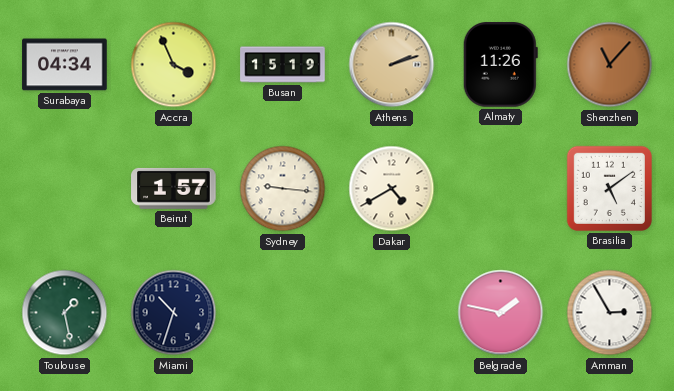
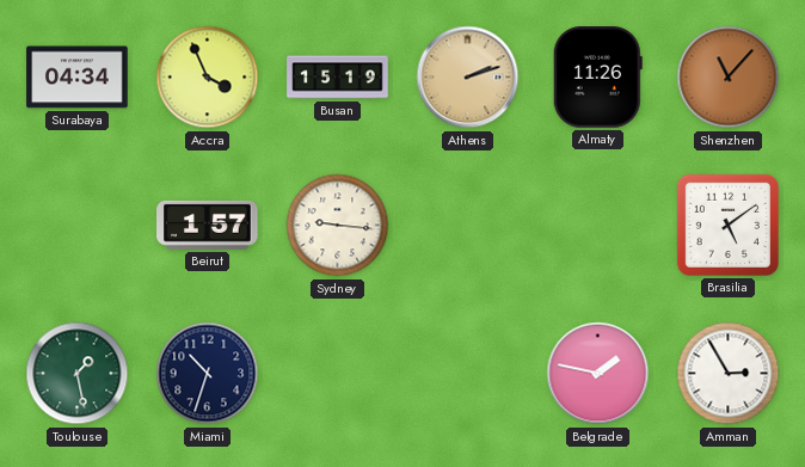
Dakar: 4:40 -> none (392, 189)
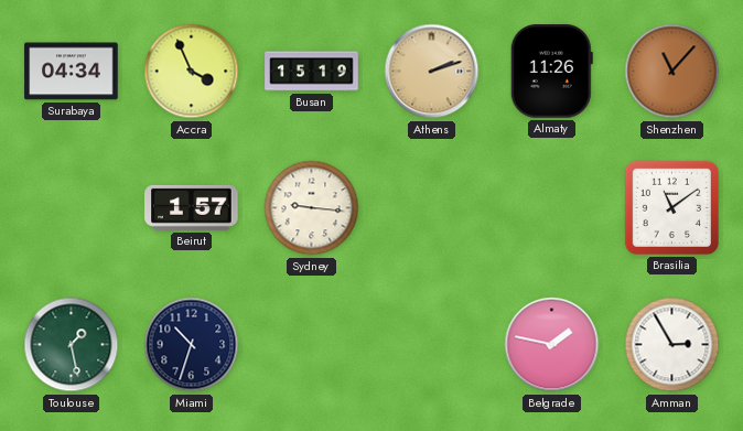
Brasilia: 5:09 -> 11:09 (671, 207)
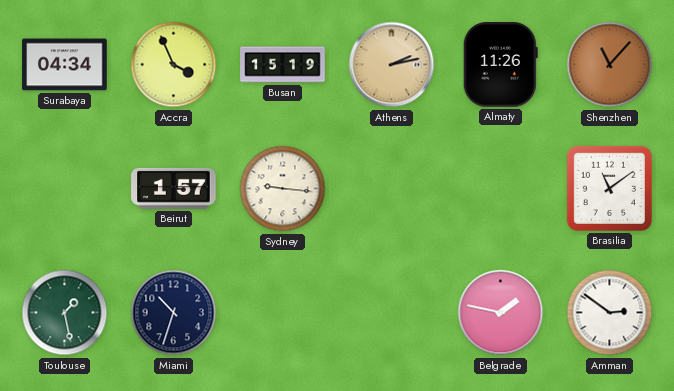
Athens: 2:12 -> 2:13 (392, 65)
Amman: 2:55 -> 2:51 (610, 313)
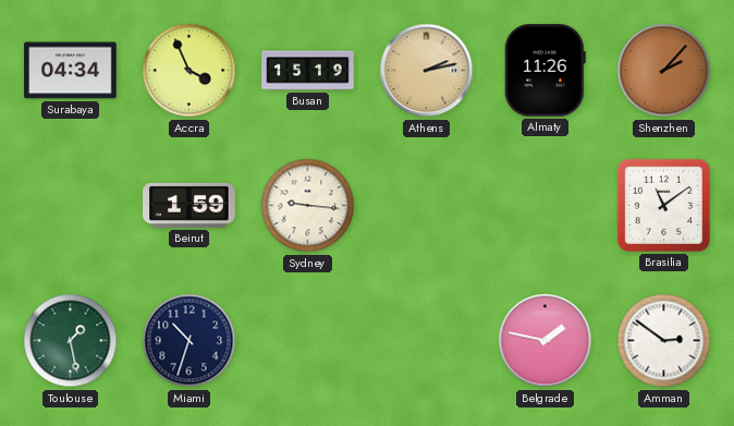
Shenzhen: 11:07 -> 2:07 (664, 71)
Beirut: 1:57 -> 1:59 (189, 205)
